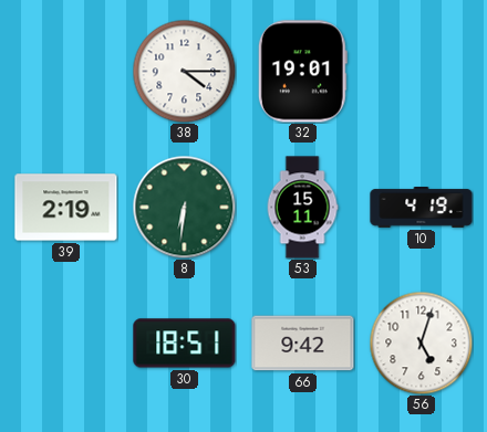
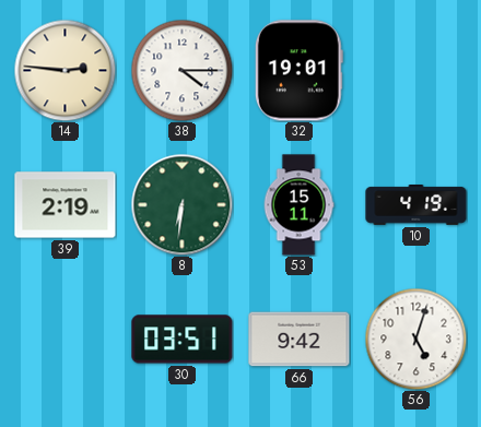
14: none -> 2:46 (64, 70)
30: 18:51 -> 03:51 (183, 340)
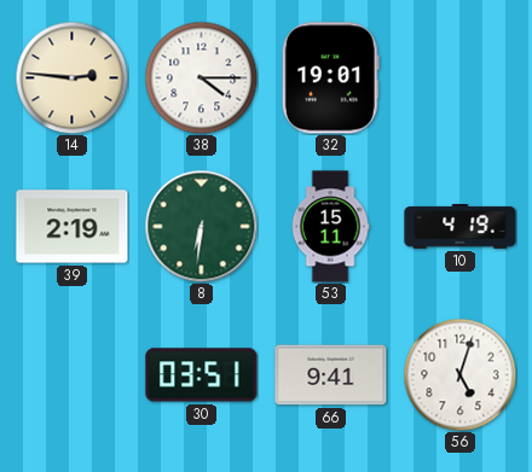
66: 9:42 -> 9:41 (331, 375)
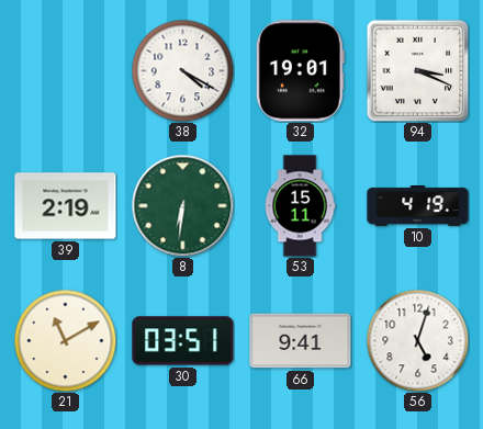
14: 2:46 -> none (71, 77)
38: 4:15 -> 4:20 (182, 70)
94: none -> 3:19 (417, 70)
21: none -> 11:10 (65, 340)
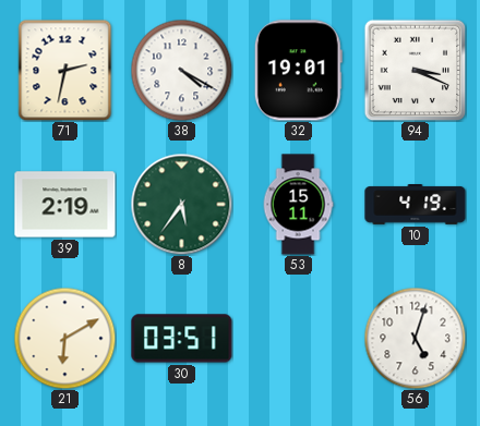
71: none -> 2:32 (65, 70)
8: 6:31 -> 5:36 (181, 204)
21: 11:10 -> 6:10 (64, 338)
66: 9:41 -> none (301, 341)
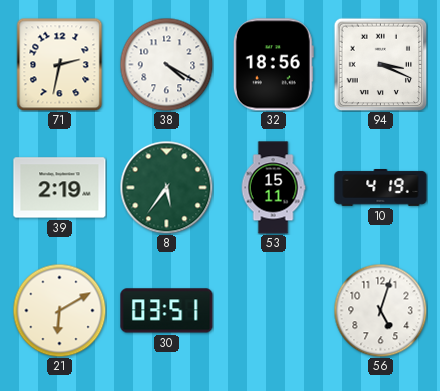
32: 19:01 -> 18:56 (273, 65)
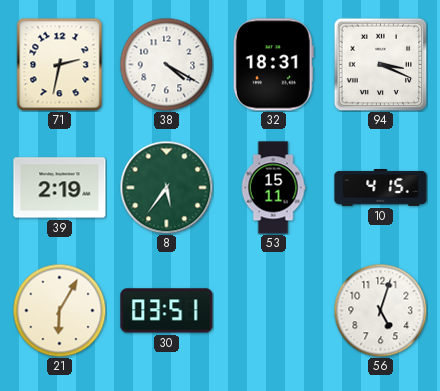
32: 18:56 -> 18:31 (273, 65)
10: 4:19 -> 4:15 (381, 188)
21: 6:10 -> 6:05 (59, 310)
